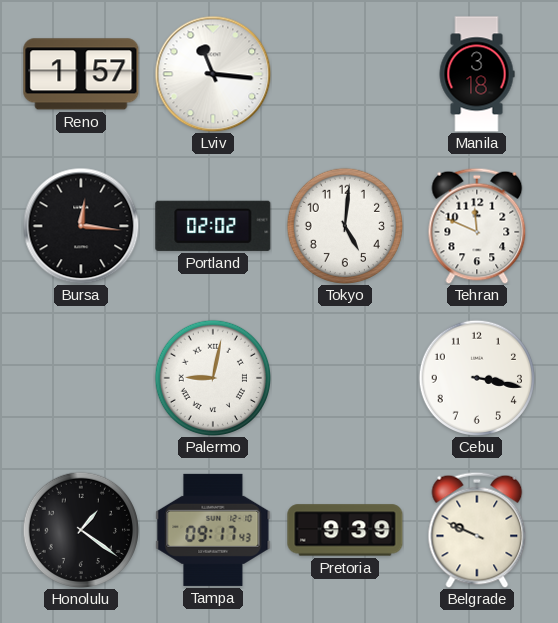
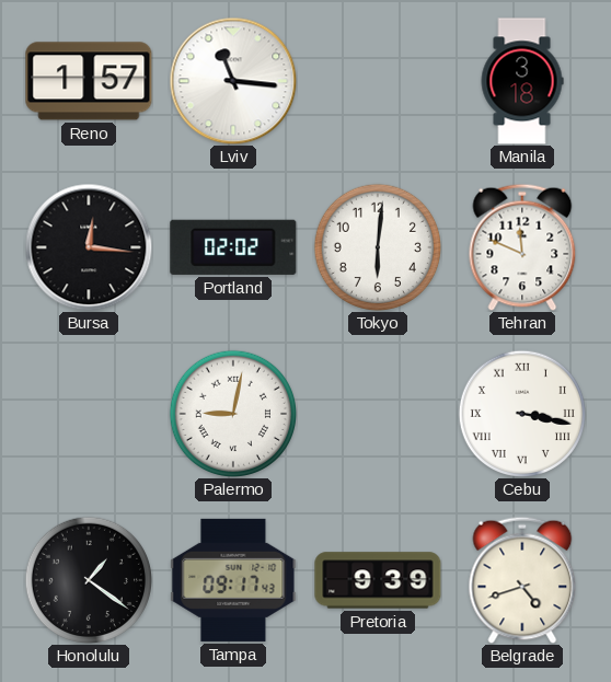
Tokyo: 5:01 -> 6:01 (377, 246)
Cebu numerals: Arabic -> Roman (521, 413)
Belgrade: 9:49 -> 4:42 (522, 580)
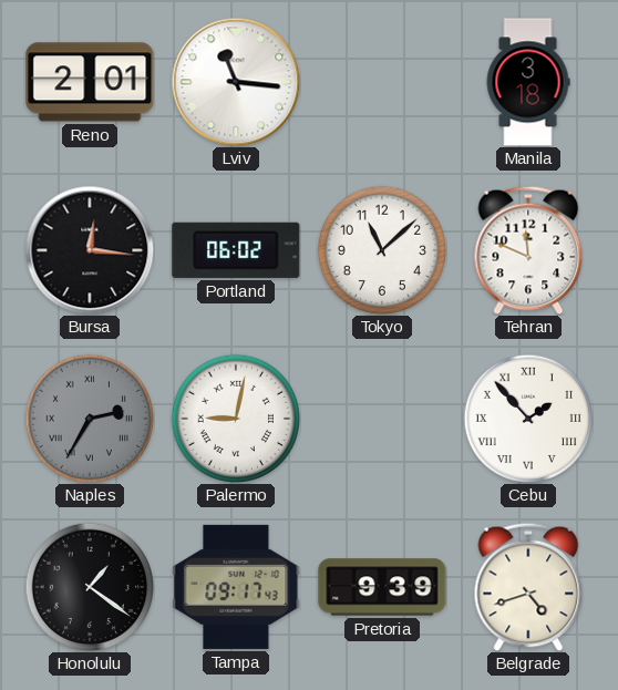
Reno: 1:57 -> 2:01 (90, 82)
Portland: 02:02 -> 06:02 (236, 250)
Tokyo: 6:01 -> 11:08 (381, 249)
Naples: none -> 2:35 (89, 418)
Cebu: 3:17 -> 1:53 (527, 418)
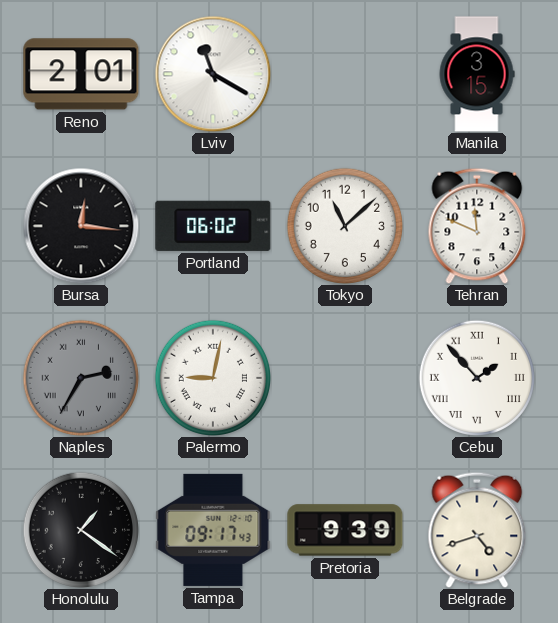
Lviv: 11:16 -> 11:20 (213, 74)
Manila: 3:18 -> 3:15 (477, 74)
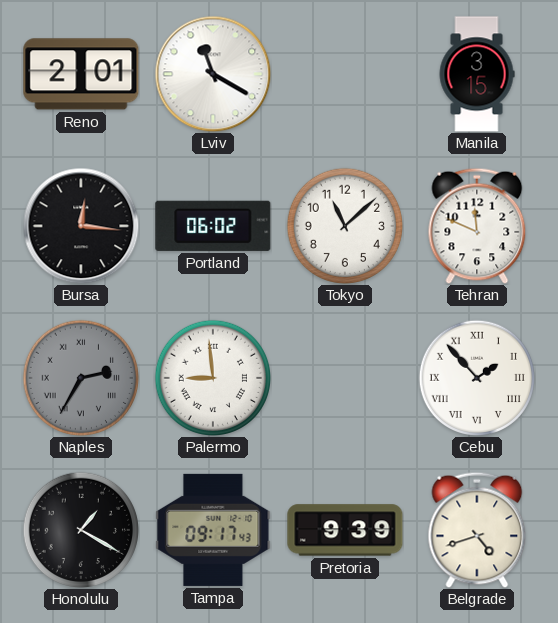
Palermo: 9:02 -> 8:59 (212, 377)
Honolulu: 1:21 -> 1:20 (80, 529)
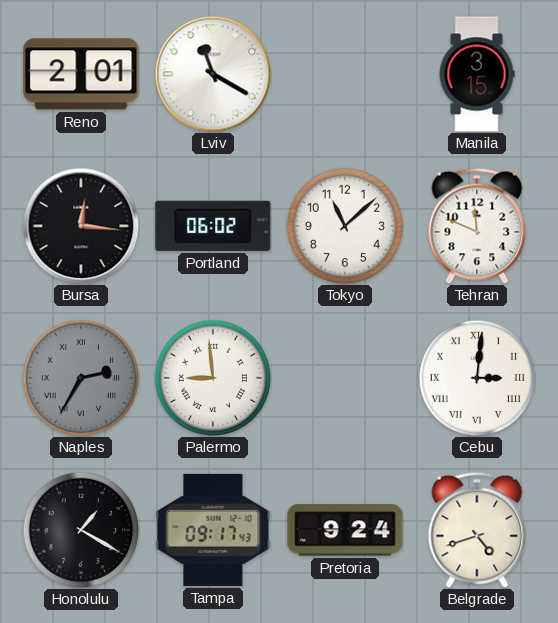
Cebu: 1:53 -> 3:01 (476, 377)
Pretoria: 9:39 -> 9:24 (345, 530)
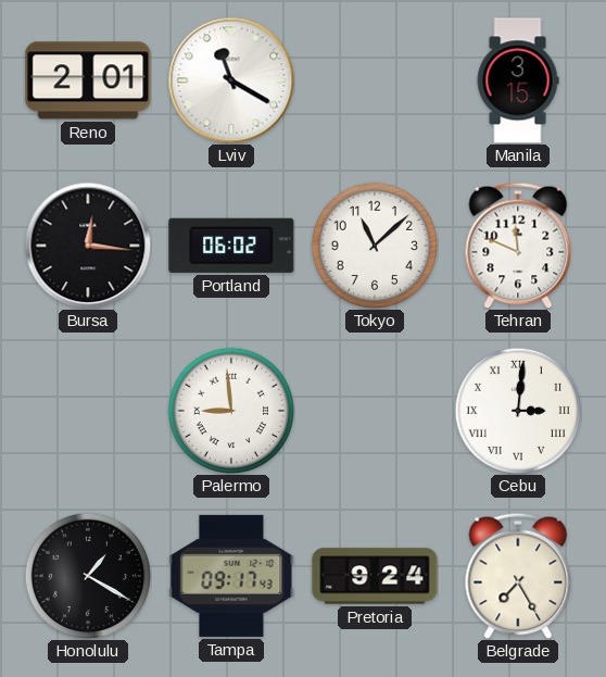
Naples: 2:35 -> none (80, 377)
Belgrade: 4:42 -> 7:25 (518, 576)
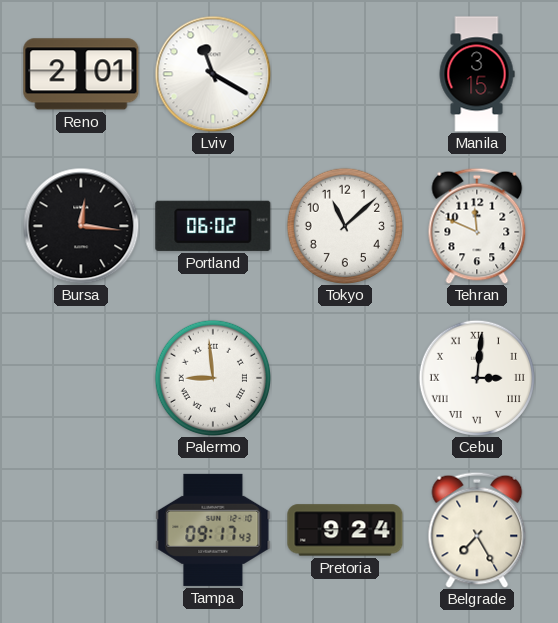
Honolulu: 1:20 -> none (87, 575)
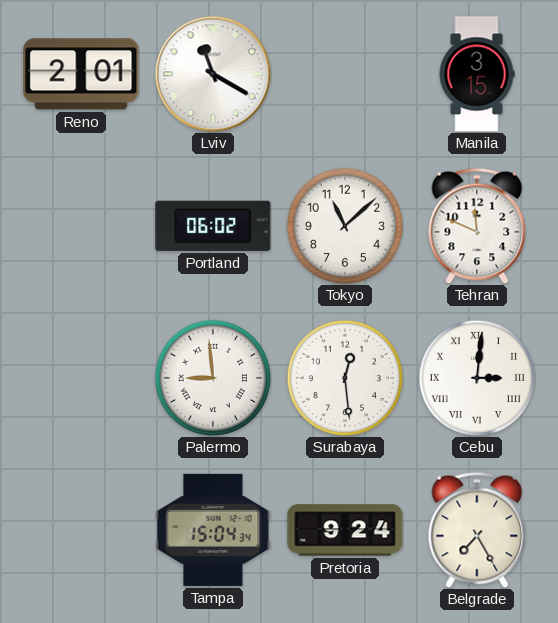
Bursa: 12:16 -> none (81, 226)
Surabaya: none -> 12:29 (344, 377)
Tampa: 09:17 -> 15:04 (213, 530)
